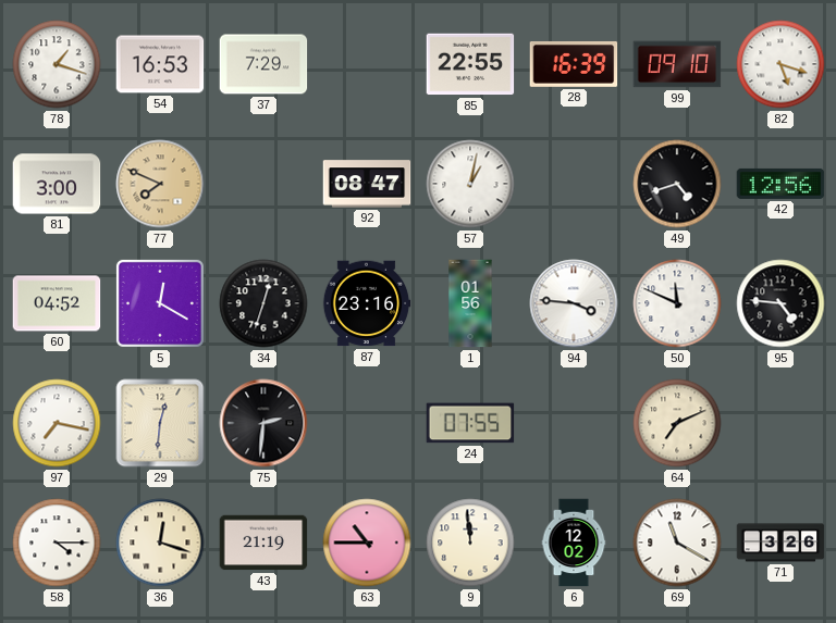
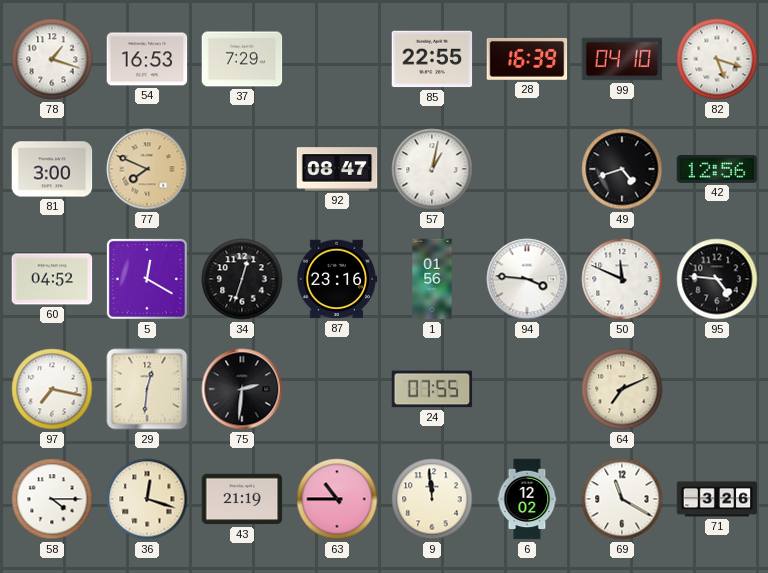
99: 09:10 -> 04:10 (622, 59)
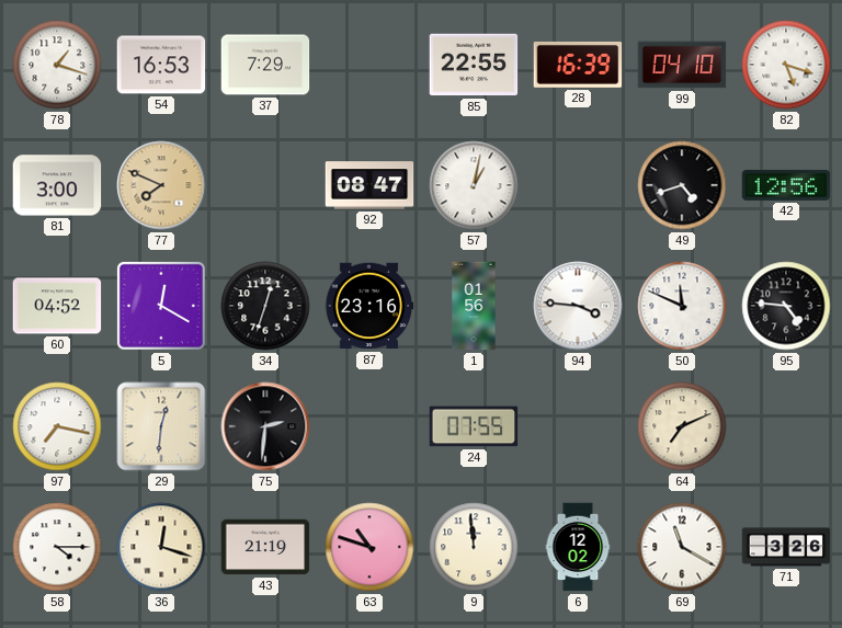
63: 10:45 -> 10:48 (369, 547)
